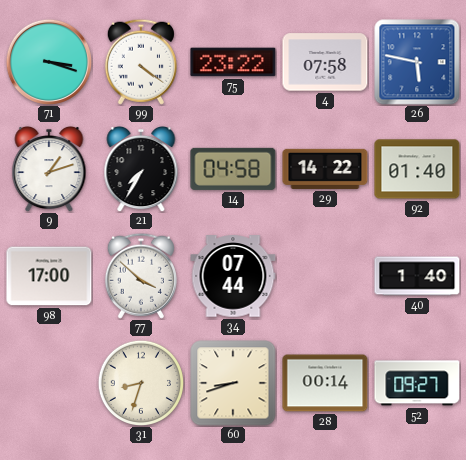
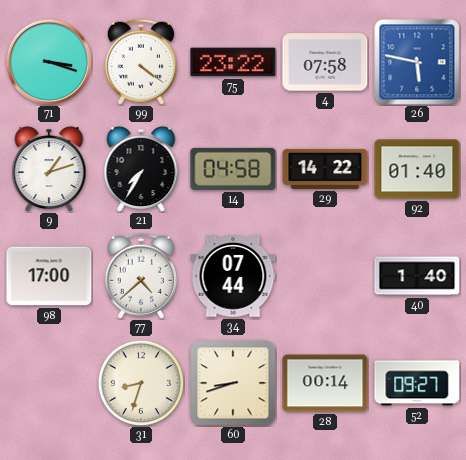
77: 3:52 -> 4:38 (141, 276)
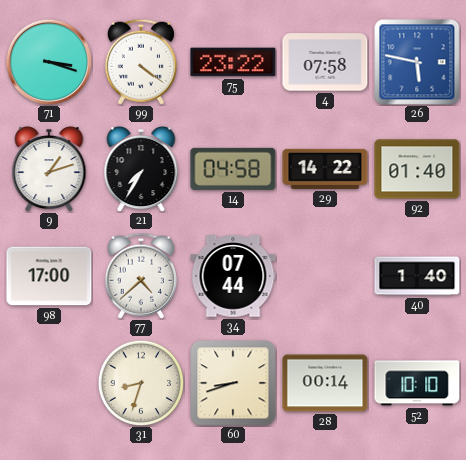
52: 09:27 -> 10:10 (417, 383)
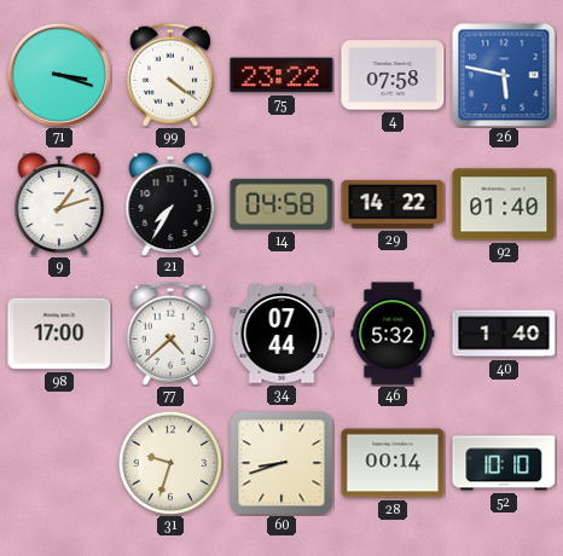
46: none -> 5:32 (393, 334)
31: 8:33 -> 9:33 (169, 462)
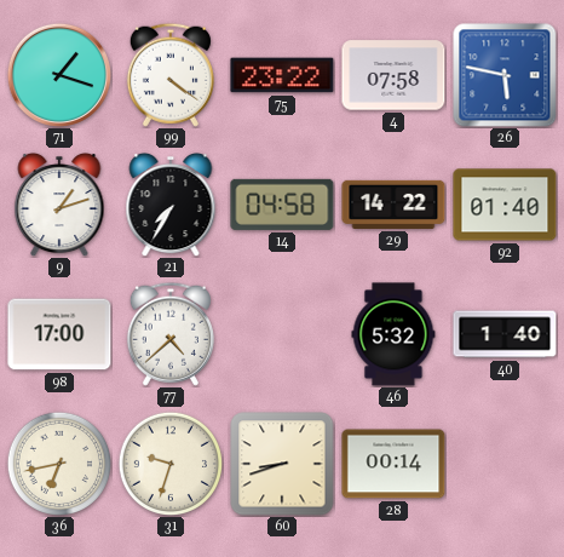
71: 3:18 -> 1:18 (59, 75)
34: 07:44 -> none (281, 334)
36: none -> 6:43 (58, 463)
52: 10:10 -> none (504, 463)
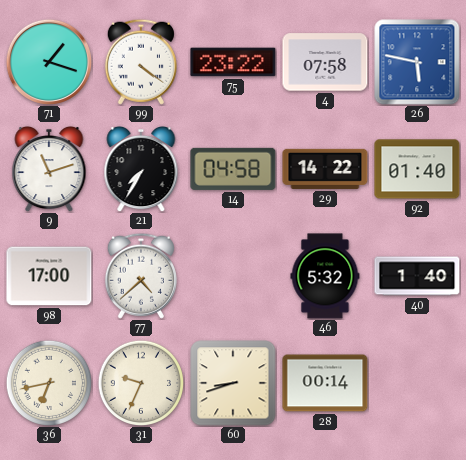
9: 1:12 -> 11:12 (49, 169)
31: 9:33 -> 9:34 (140, 382)
